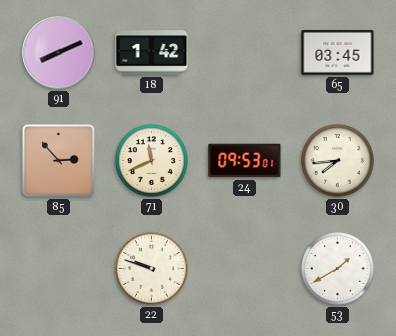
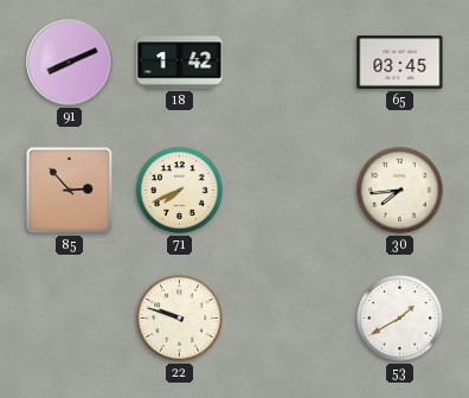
71: 11:41 -> 7:41 (180, 191)
24: 09:53 -> none (245, 161)
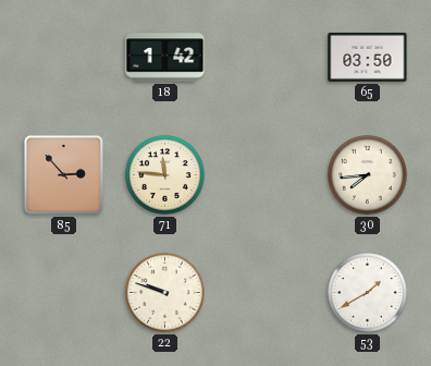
91: 8:11 -> none (70, 63)
65: 03:45 -> 03:50 (368, 57)
71: 7:41 -> 11:46 (165, 175)
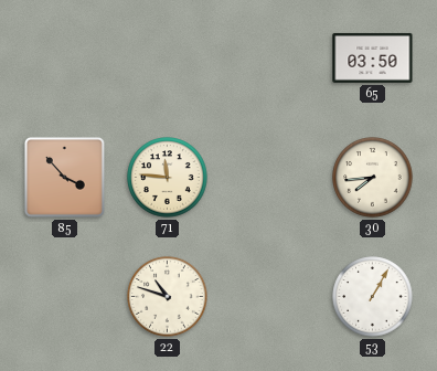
18: 1:42 -> none (165, 58)
85: 2:53 -> 3:53 (64, 177)
22: 9:48 -> 10:48 (168, 297)
53: 1:40 -> 1:05 (373, 297)
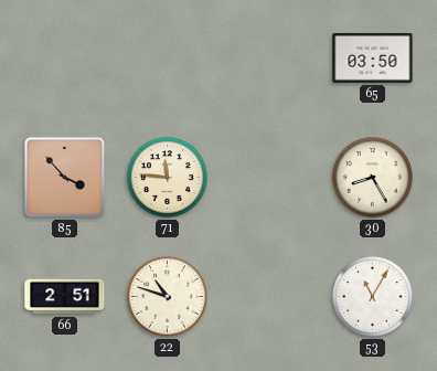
30: 7:44 -> 8:25 (373, 178)
66: none -> 2:51 (65, 297)
53: 1:05 -> 11:05 (373, 297)
